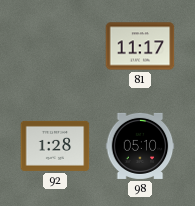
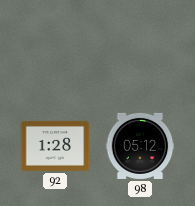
81: 11:17 -> none (140, 46)
98: 05:10 -> 05:12 (140, 146)
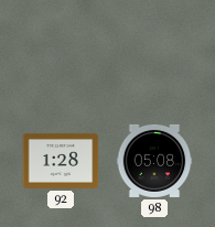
98: 05:12 -> 05:08 (154, 161)
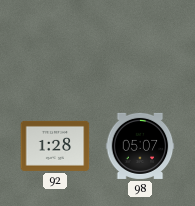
98: 05:08 -> 05:07 (140, 146)
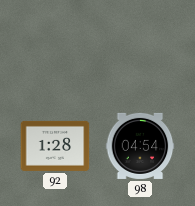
98: 05:07 -> 04:54 (140, 146)
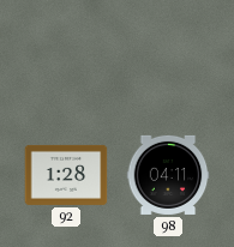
98: 04:54 -> 04:11 (168, 175)
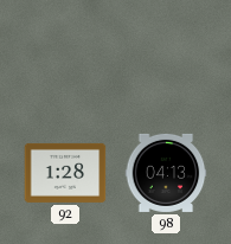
98: 04:11 -> 04:13 (166, 173)
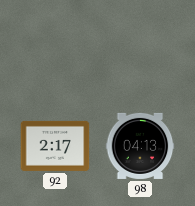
92: 1:28 -> 2:17 (55, 146)
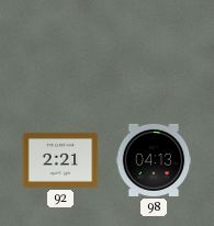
92: 2:17 -> 2:21 (60, 160)
